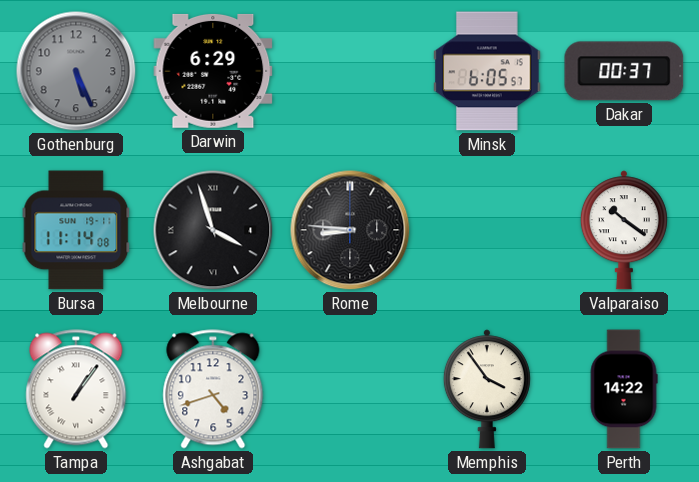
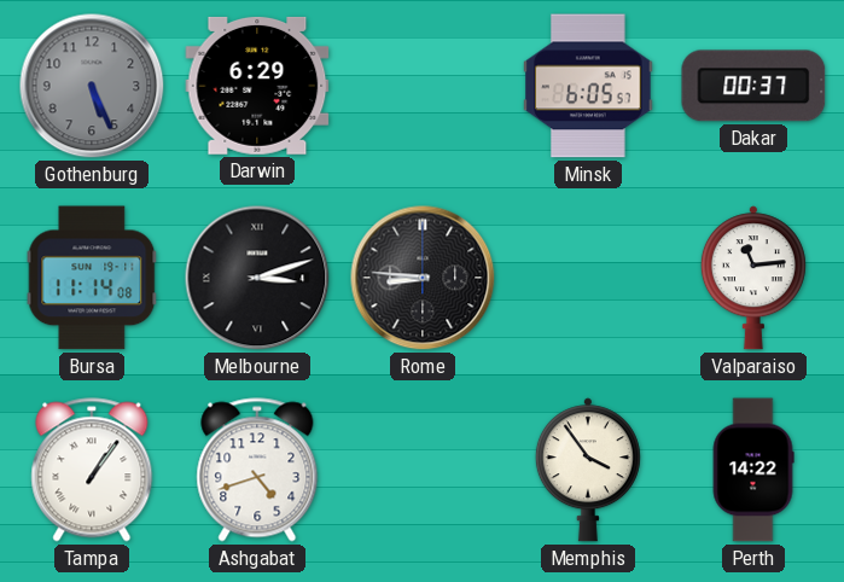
Melbourne: 3:57 -> 3:12 (257, 278)
Valparaiso: 10:21 -> 11:14 (753, 278)
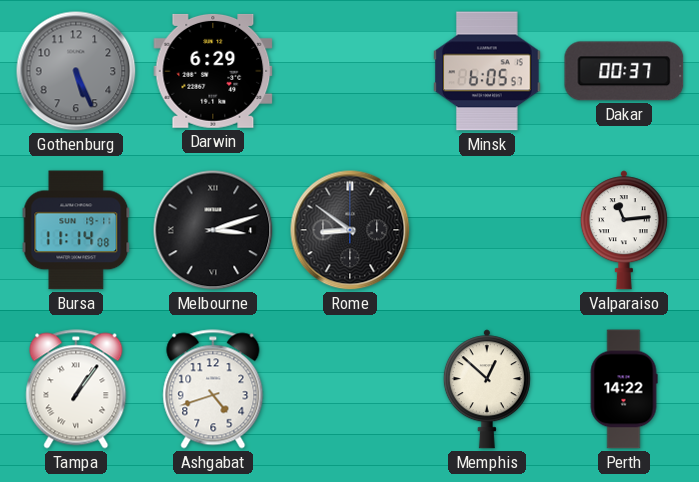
Rome: 8:46 -> 8:51 (350, 230)
Memphis: 3:54 -> 12:52 (487, 389)
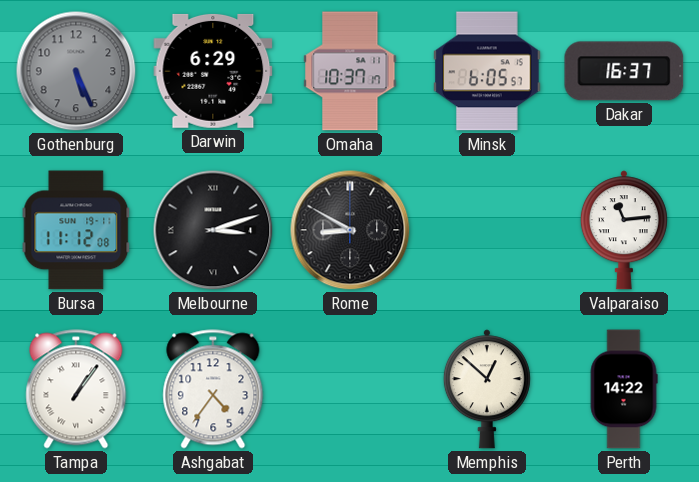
Omaha: none -> 10:37 (350, 71)
Dakar: 00:37 -> 16:37 (624, 71)
Bursa: 11:14 -> 11:12 (76, 230)
Rome: 8:51 -> 8:50 (350, 230)
Ashgabat: 4:42 -> 4:36 (213, 389)
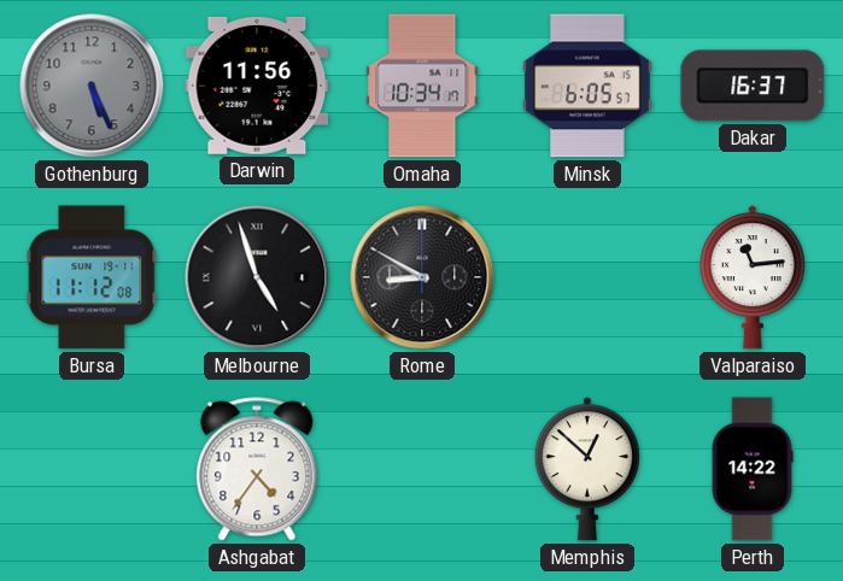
Darwin: 6:29 -> 11:56 (257, 86)
Omaha: 10:37 -> 10:34 (422, 86)
Melbourne: 3:12 -> 4:57 (257, 277)
Tampa: 1:06 -> none (76, 389)
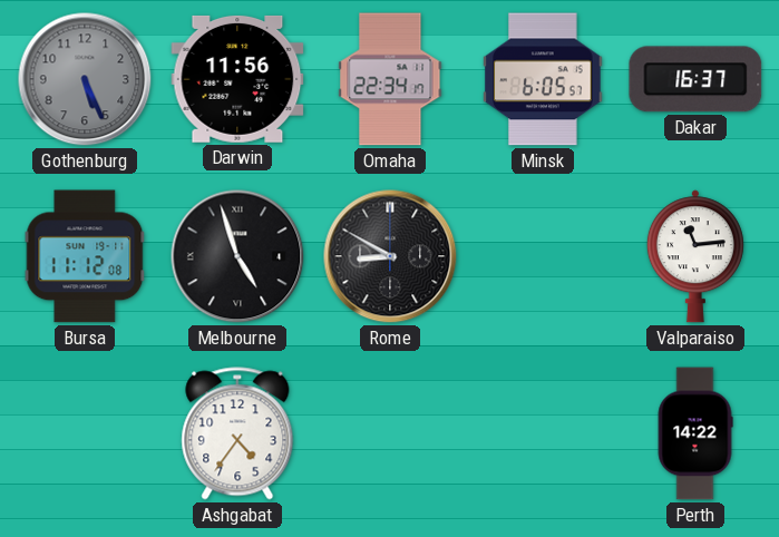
Omaha: 10:34 -> 22:34 (390, 79)
Memphis: 12:52 -> none (587, 469)
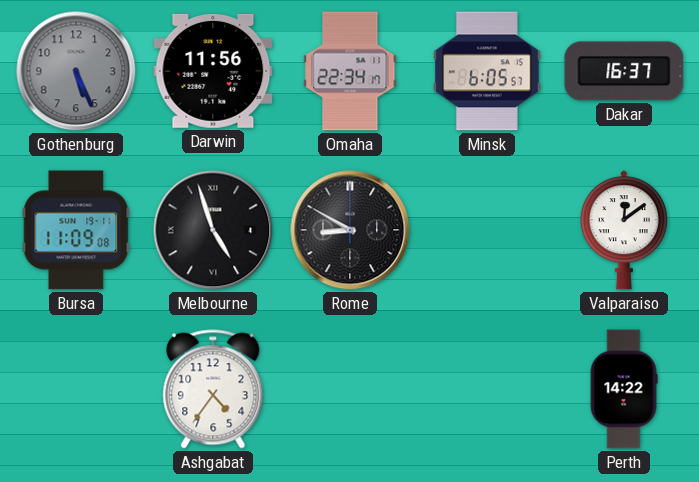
Bursa: 11:12 -> 11:09 (76, 230)
Valparaiso: 11:14 -> 12:09 (624, 230)
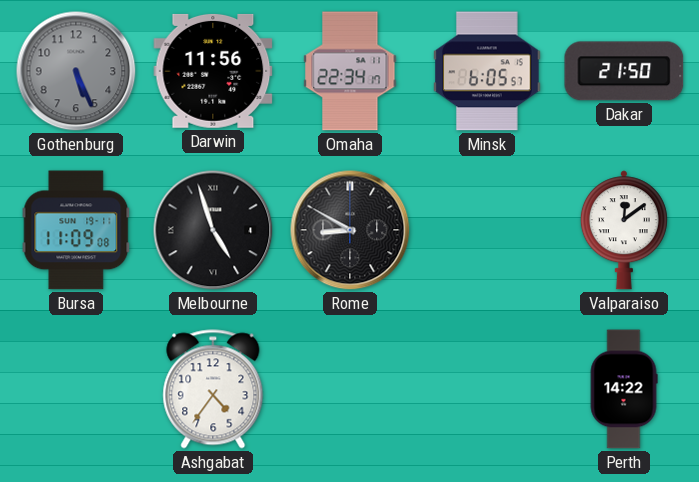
Dakar: 16:37 -> 21:50 (624, 71)
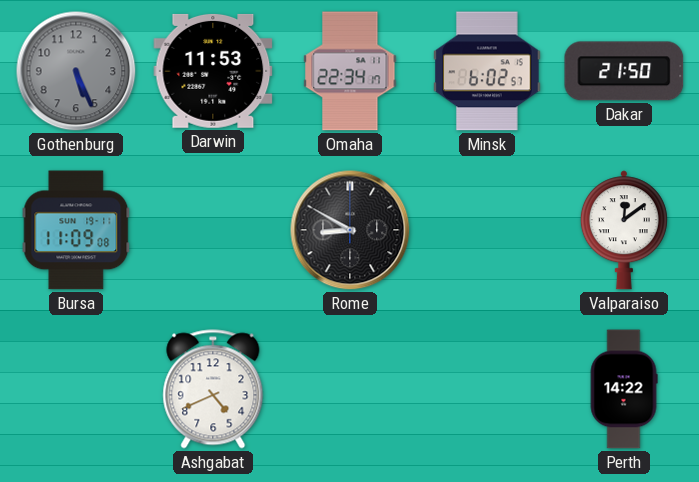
Darwin: 11:56 -> 11:53 (213, 71)
Minsk: 6:05 -> 6:02 (487, 71)
Melbourne: 4:57 -> none (213, 230)
Ashgabat: 4:36 -> 4:41 (213, 389)
